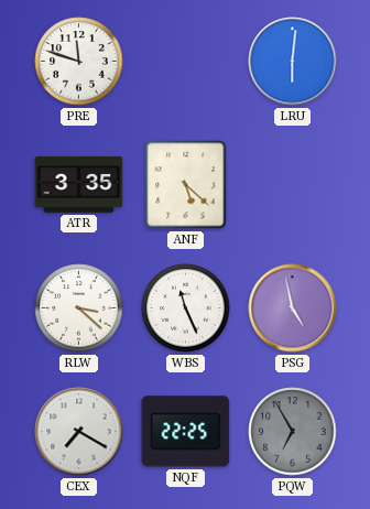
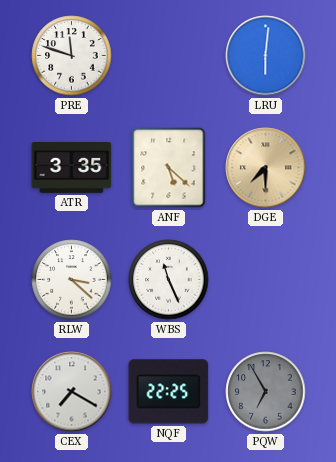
DGE: none -> 7:30 (266, 168)
PSG: 4:58 -> none (293, 308)
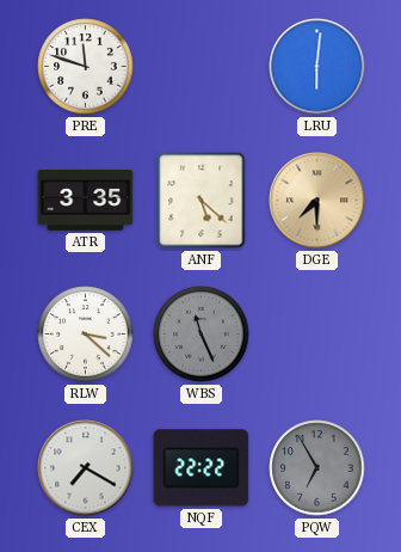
WBS dial: white -> grey (202, 335)
NQF: 22:25 -> 22:22 (202, 468)
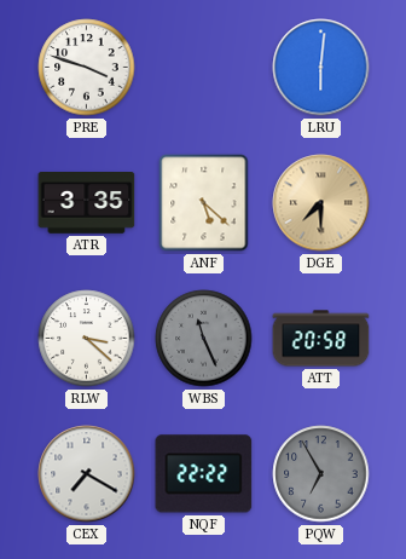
PRE: 11:48 -> 3:48 (87, 68)
ATT: none -> 20:58 (321, 339)
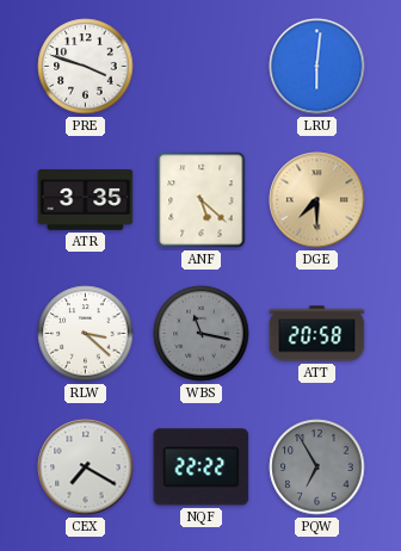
WBS: 11:26 -> 11:17 (202, 334)
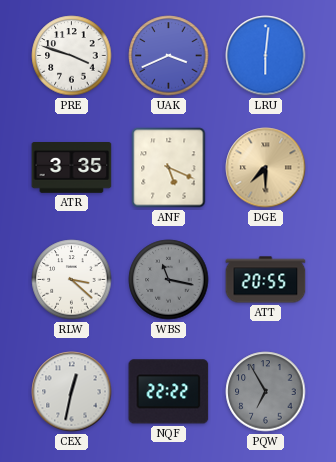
UAK: none -> 3:41 (169, 56)
ANF: 5:22 -> 5:19 (169, 168)
ATT: 20:58 -> 20:55 (266, 280)
CEX: 7:20 -> 12:32 (72, 392)
